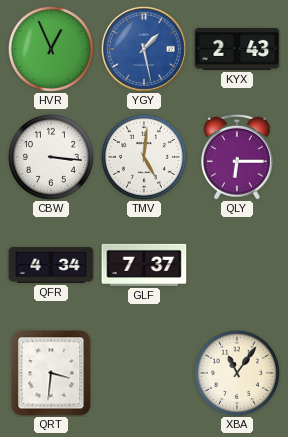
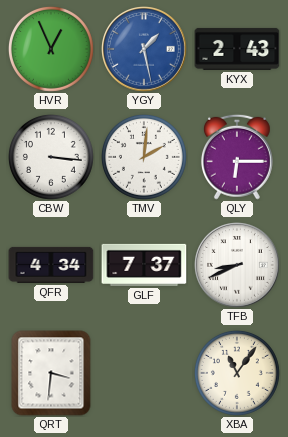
TMV: 5:01 -> 2:01 (144, 157)
TFB: none -> 8:41 (238, 266)
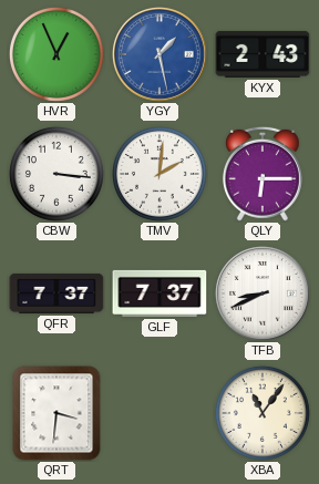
QFR: 4:34 -> 7:37 (56, 294)
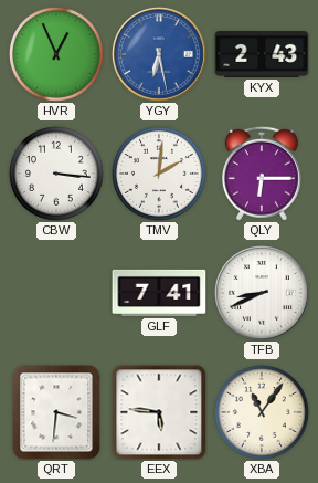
YGY: 1:28 -> 6:28 (160, 55)
QFR: 7:37 -> none (56, 294)
GLF: 7:37 -> 7:41 (159, 293)
EEX: none -> 5:46 (159, 412)
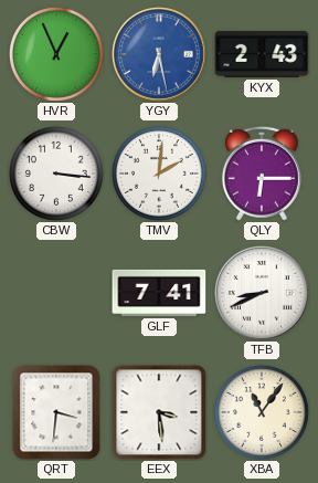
EEX: 5:46 -> 3:29 (159, 412)
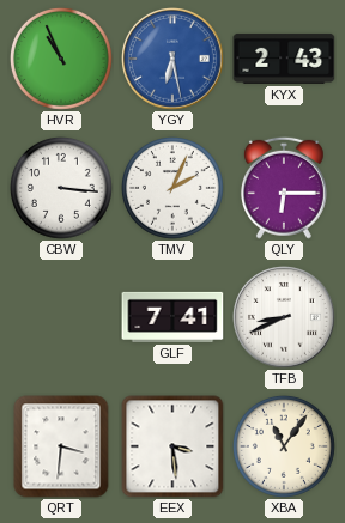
HVR: 12:56 -> 10:56 (61, 59)
TMV: 2:01 -> 2:04 (172, 188)
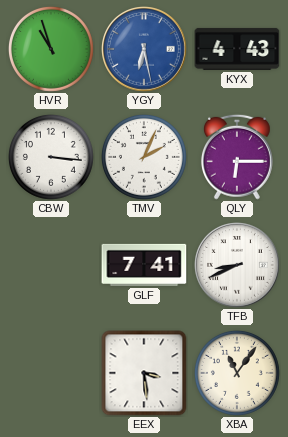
HVR: 10:56 -> 10:57 (51, 49)
KYX: 2:43 -> 4:43 (237, 49)
QRT: 3:31 -> none (61, 446)
